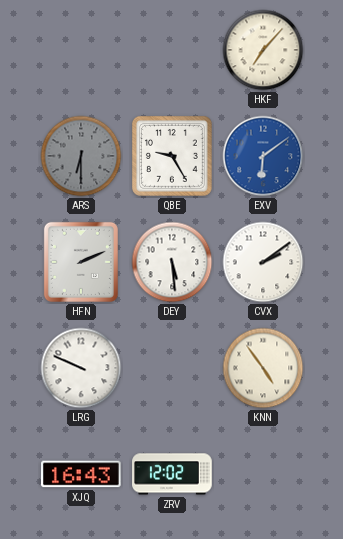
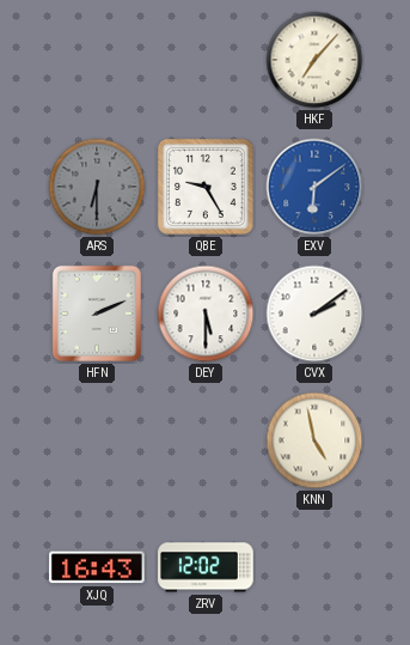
DEY: 5:29 -> 5:30 (206, 314)
LRG: 9:49 -> none (81, 368)
KNN: 4:54 -> 4:58 (314, 440)
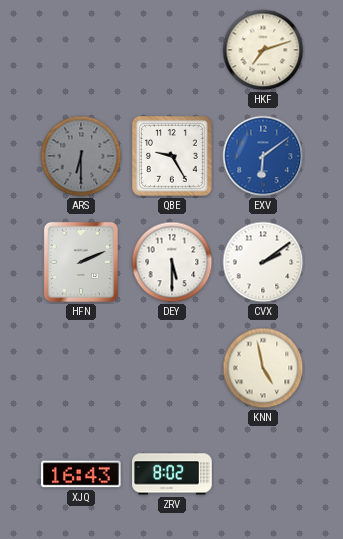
HKF: 7:07 -> 7:12 (263, 50)
ZRV: 12:02 -> 8:02 (172, 474)
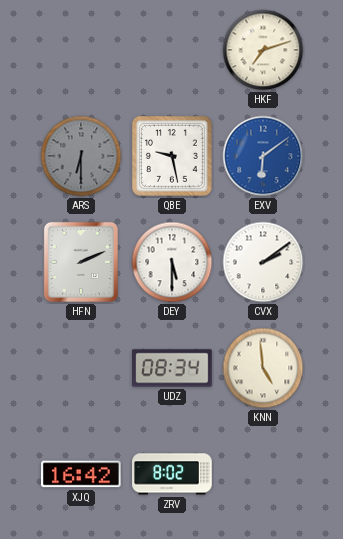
QBE: 9:25 -> 9:28 (172, 156)
UDZ: none -> 08:34 (172, 368)
KNN: 4:58 -> 4:59 (263, 368)
XJQ: 16:43 -> 16:42 (81, 474)
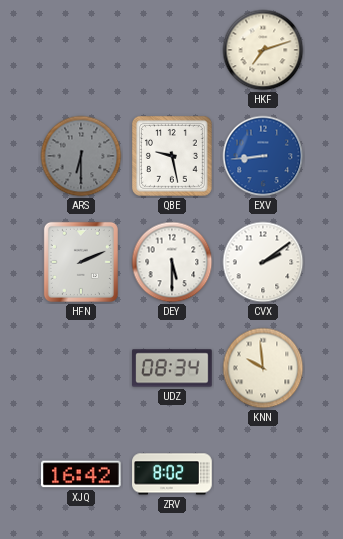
EXV: 6:09 -> 8:44 (263, 156)
KNN: 4:59 -> 9:59 (263, 368)
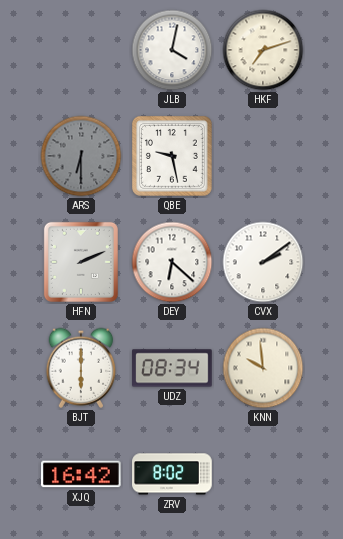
JLB: none -> 4:02 (172, 50)
EXV: 8:44 -> none (263, 156)
DEY: 5:30 -> 6:22 (172, 262)
BJT: none -> 6:00 (81, 368)
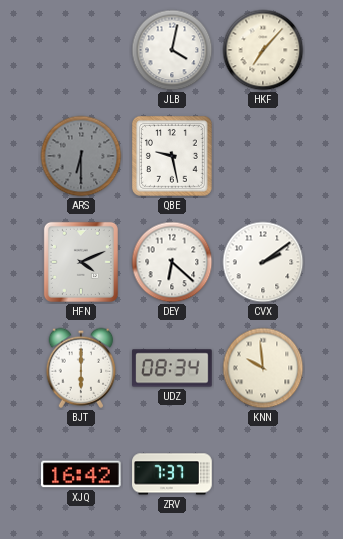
HKF: 7:12 -> 7:07 (263, 50)
HFN: 2:11 -> 4:11 (81, 262)
ZRV: 8:02 -> 7:37 (172, 474)
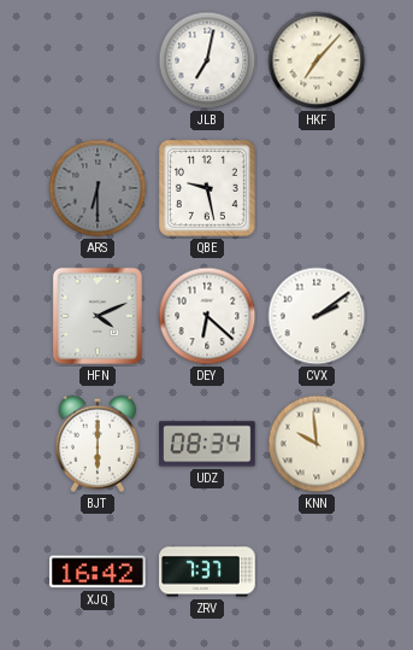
JLB: 4:02 -> 7:02 (207, 60)
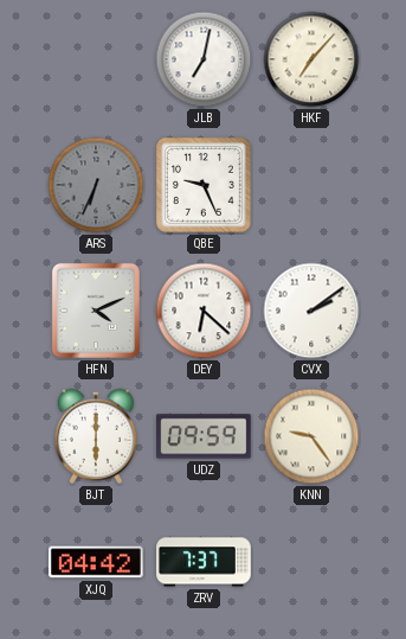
ARS: 6:30 -> 6:34 (96, 185)
QBE: 9:28 -> 9:26 (204, 185)
UDZ: 08:34 -> 09:59 (204, 436)
KNN: 9:59 -> 9:24 (311, 436)
XJQ: 16:42 -> 04:42 (96, 562)
